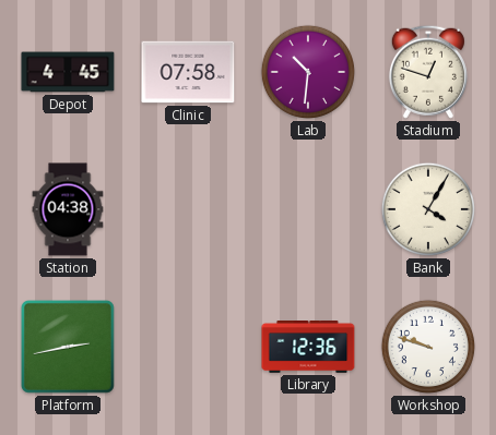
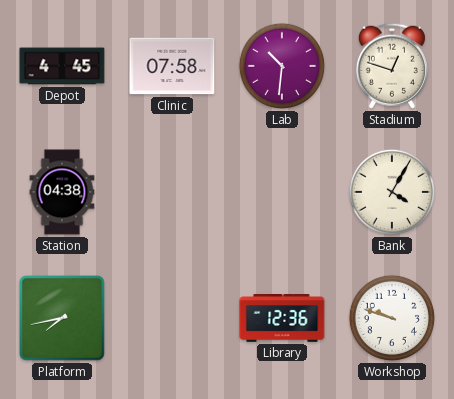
Platform: 2:43 -> 7:43 (63, 319)
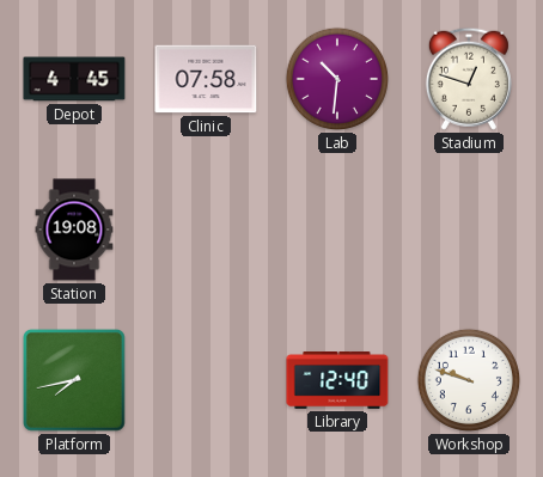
Station: 04:38 -> 19:08 (74, 230)
Bank: 4:05 -> none (392, 192)
Library: 12:36 -> 12:40 (337, 381)
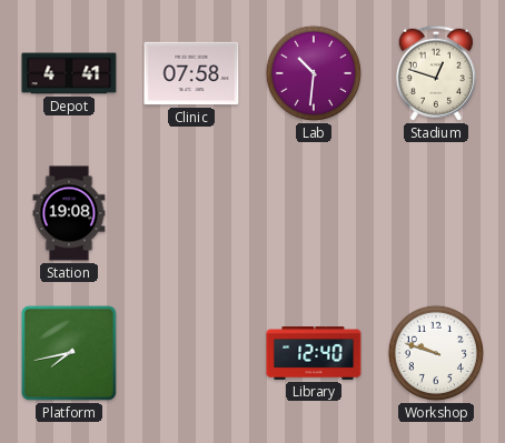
Depot: 4:45 -> 4:41 (69, 73)
